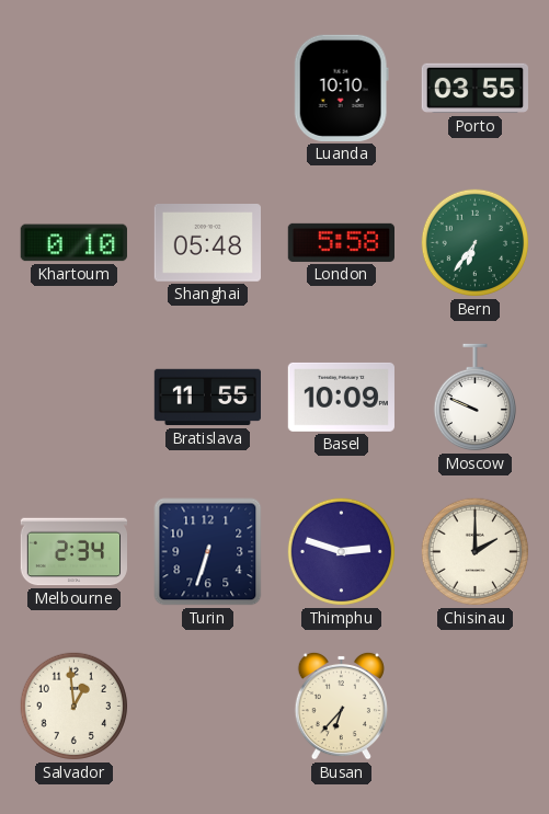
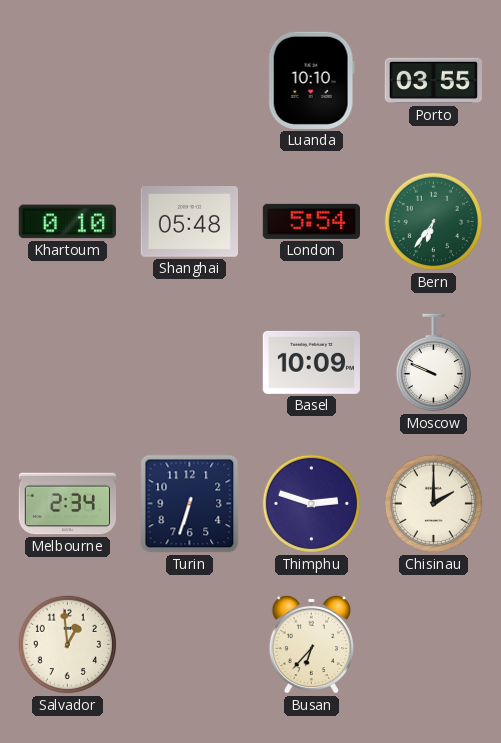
London: 5:58 -> 5:54 (311, 221)
Bratislava: 11:55 -> none (207, 398)
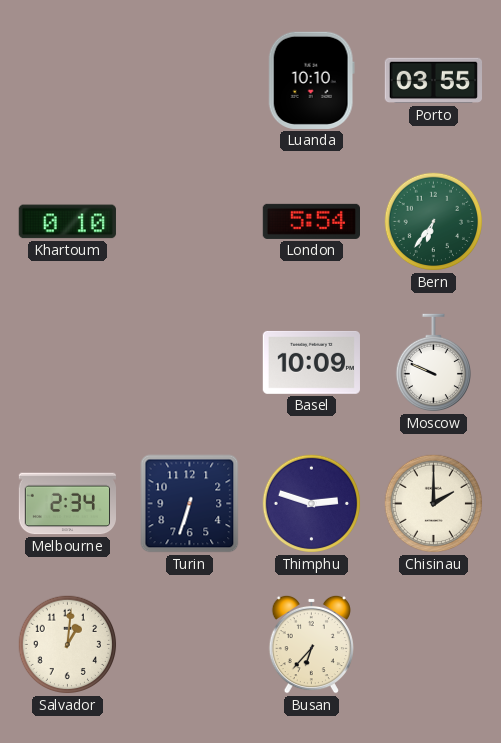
Shanghai: 05:48 -> none (189, 222)
Salvador: 12:59 -> 1:01 (68, 645)
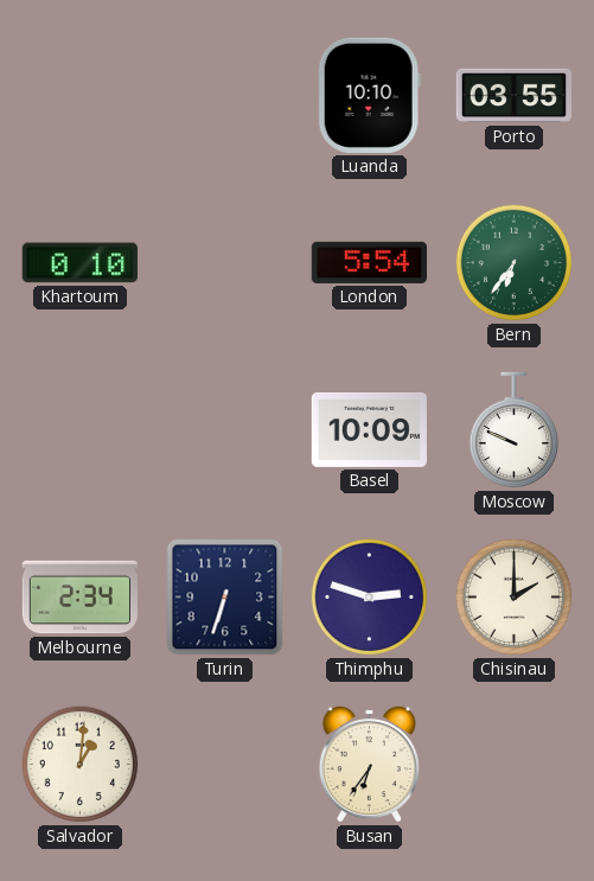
Busan: 6:37 -> 6:36 (369, 764)
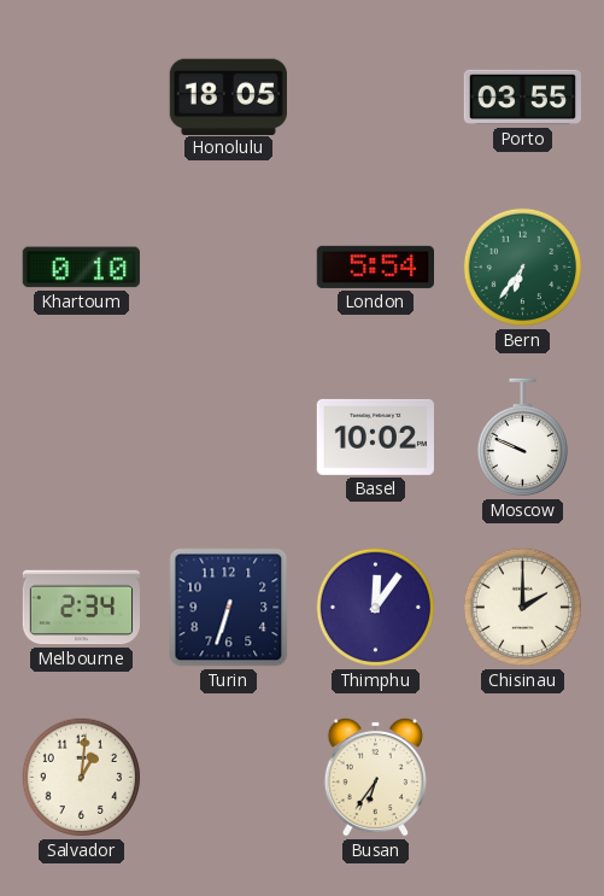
Honolulu: none -> 18:05 (228, 96)
Luanda: 10:10 -> none (369, 95)
Basel: 10:09 -> 10:02 (375, 437)
Thimphu: 2:48 -> 12:06 (376, 608)
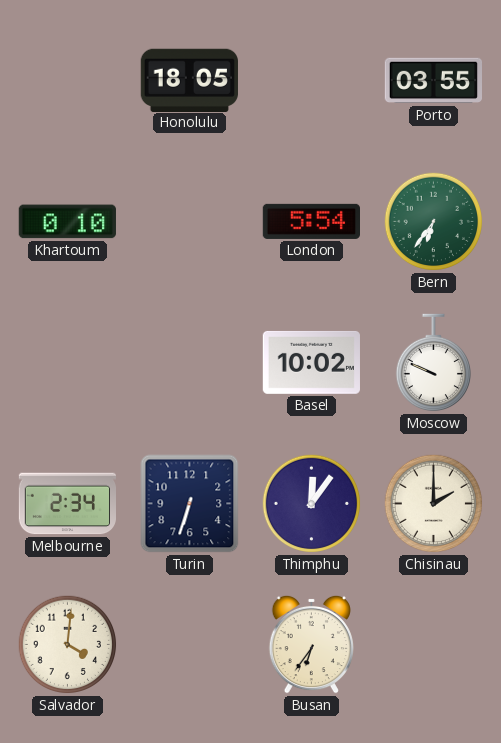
Salvador: 1:01 -> 4:01 (68, 645)
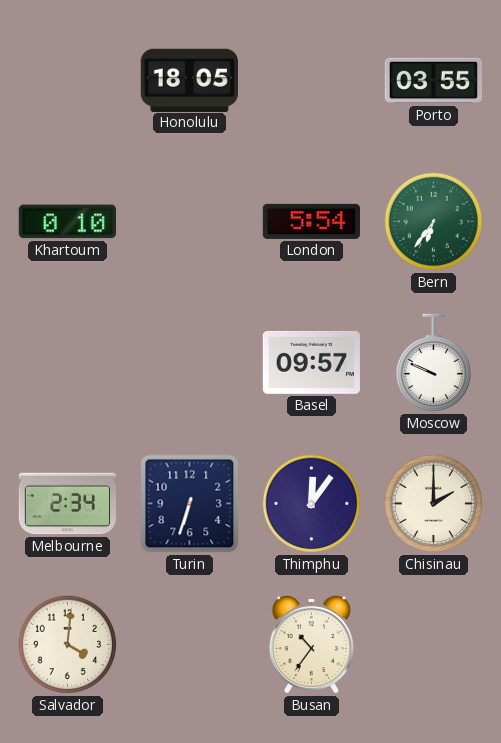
Basel: 10:02 -> 09:57 (311, 362)
Busan: 6:36 -> 10:36 (311, 644)
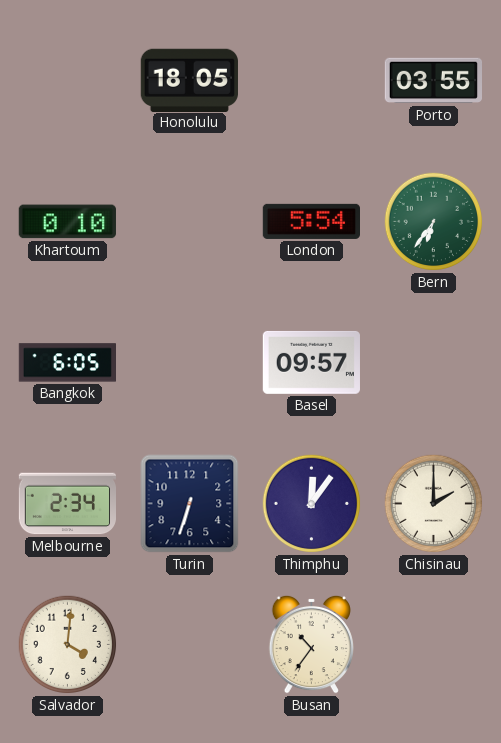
Bangkok: none -> 6:05 (67, 363)
Moscow: 9:49 -> none (433, 363)
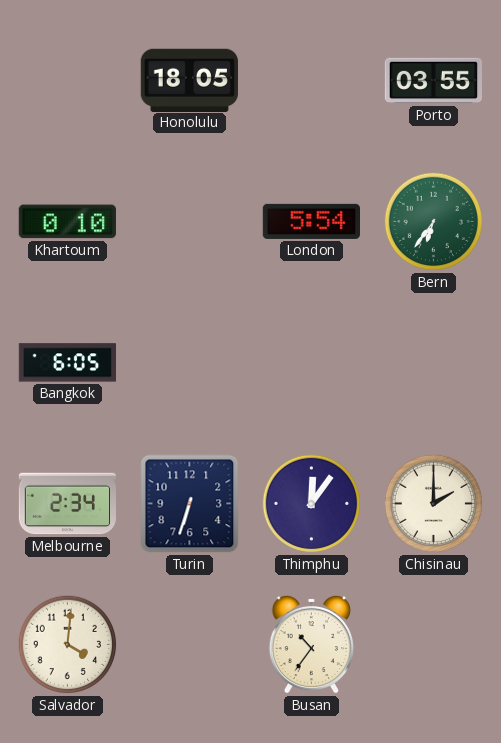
Basel: 09:57 -> none (311, 362)
